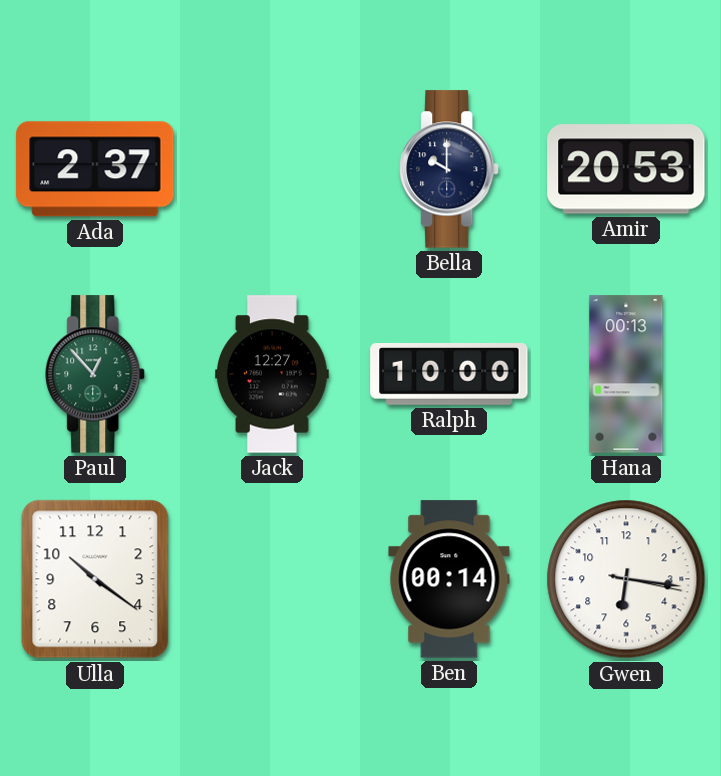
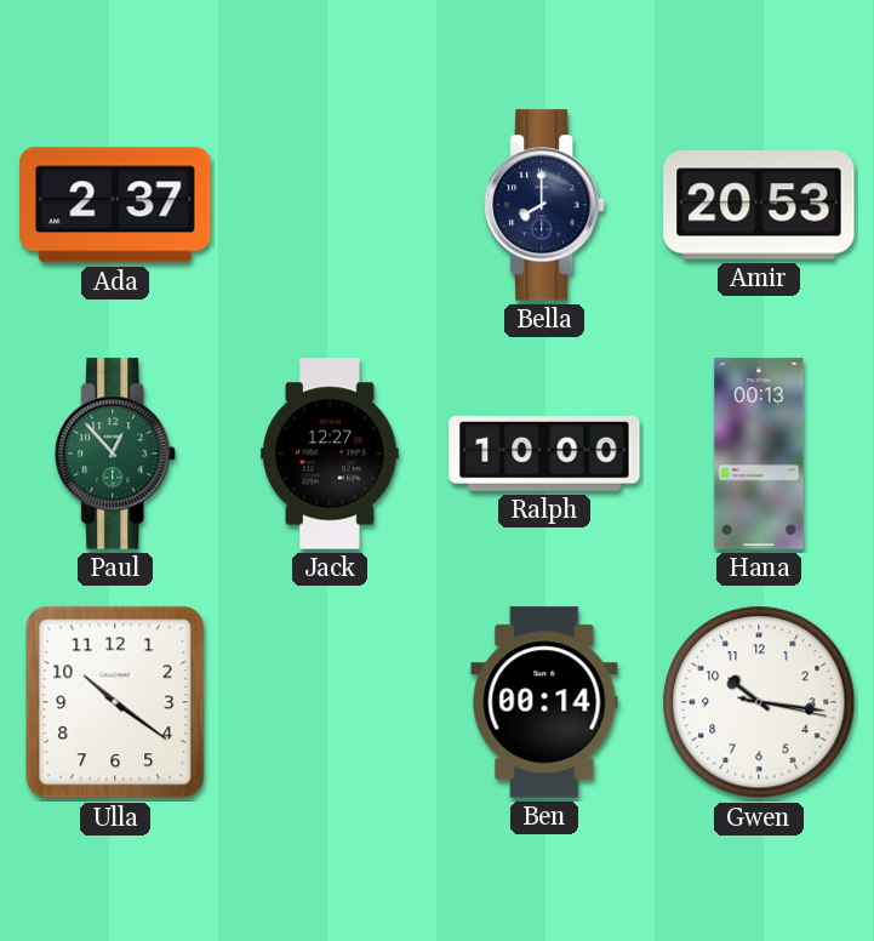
Bella: 10:00 -> 8:00 (545, 205)
Gwen: 6:16 -> 10:16 (759, 702)
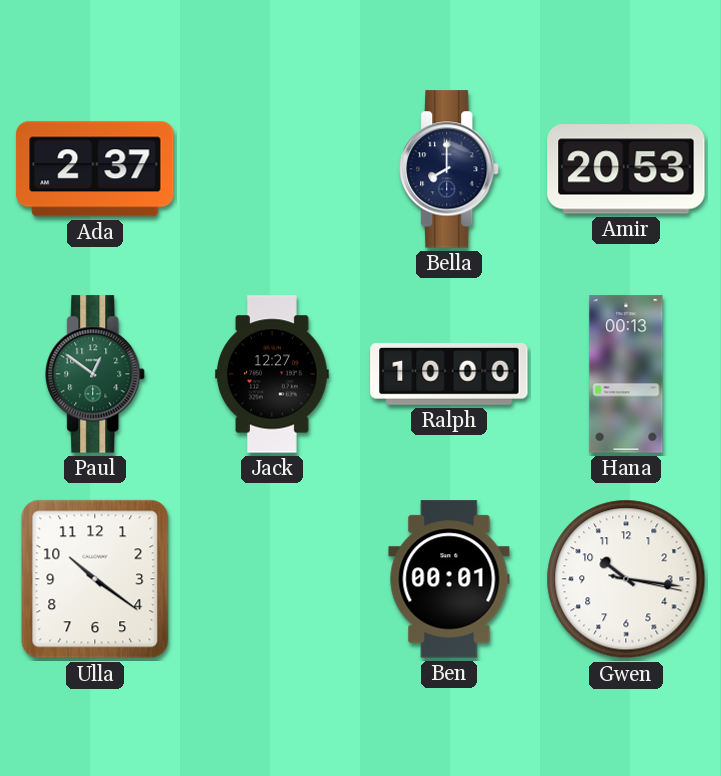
Paul: 12:53 -> 12:51 (96, 374)
Ben: 00:14 -> 00:01 (449, 579)
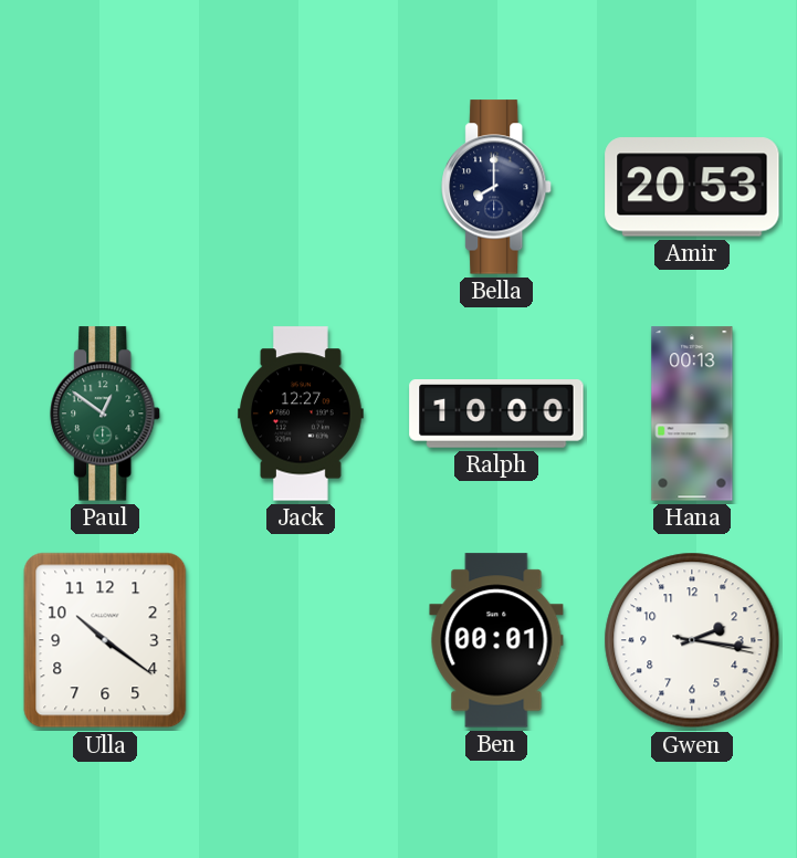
Ada: 2:37 -> none (95, 169)
Gwen: 10:16 -> 2:16 (692, 640)
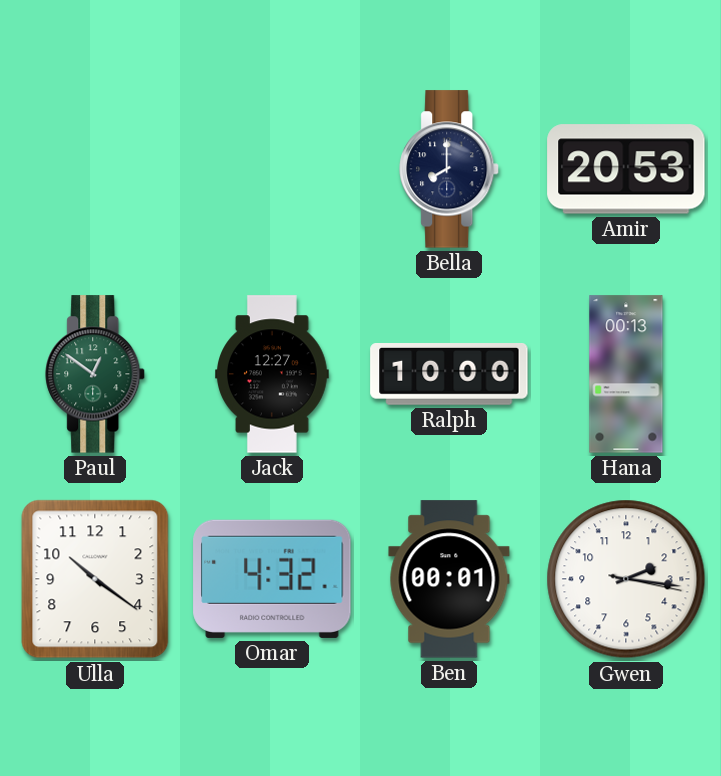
Omar: none -> 4:32 (272, 579)
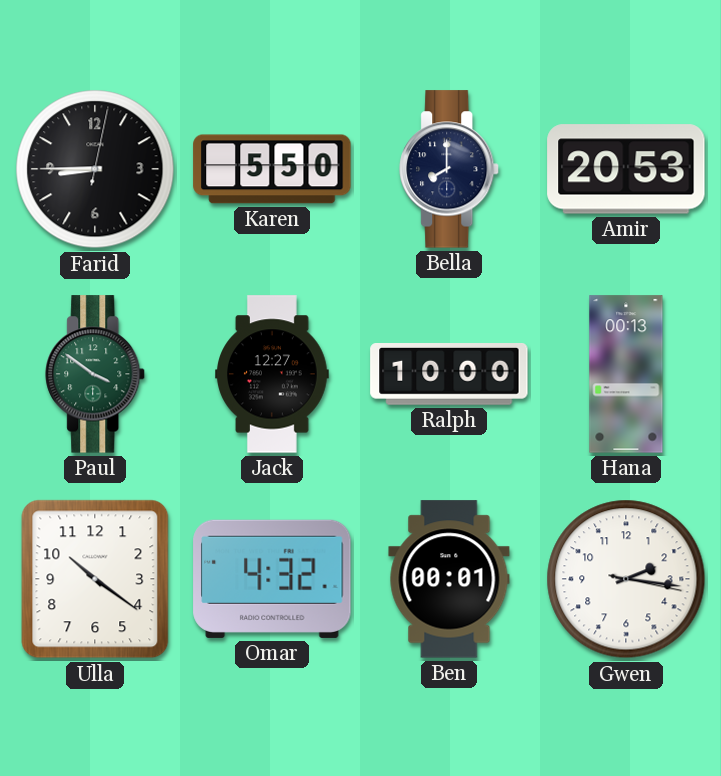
Farid: none -> 8:45 (95, 169)
Karen: none -> 5:50 (272, 169)
Paul: 12:51 -> 3:51 (96, 374)
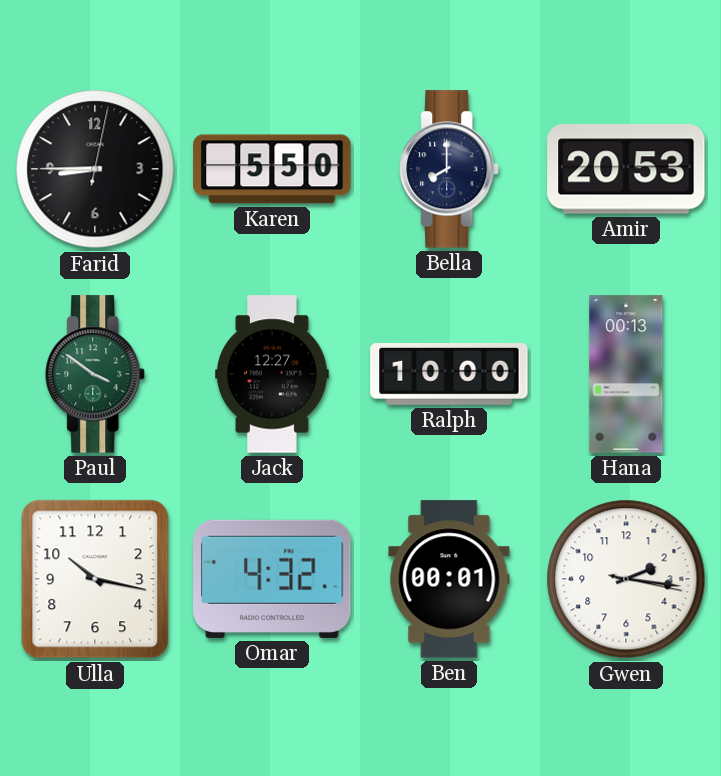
Ulla: 10:21 -> 10:17 (95, 579)
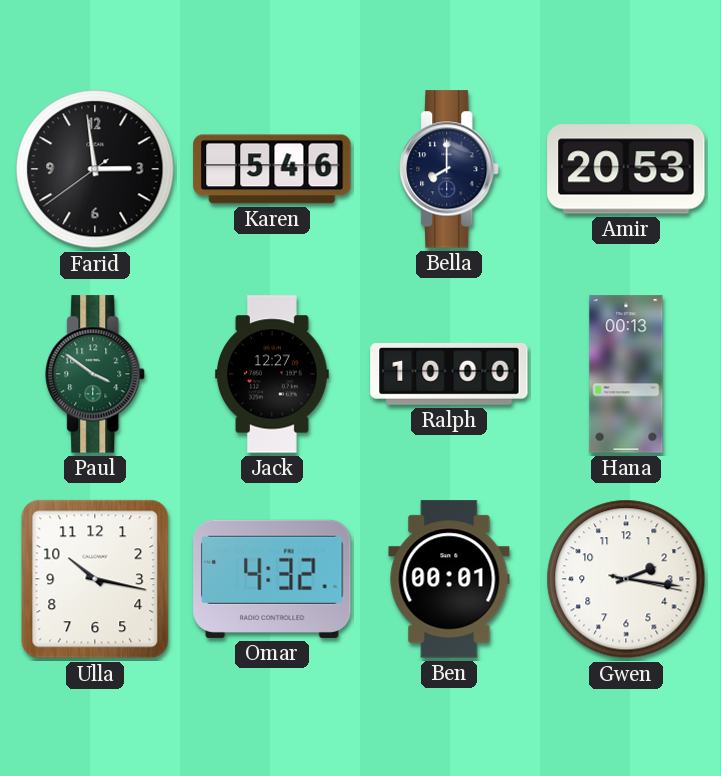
Farid: 8:45 -> 2:58 (95, 169)
Karen: 5:50 -> 5:46 (272, 169)
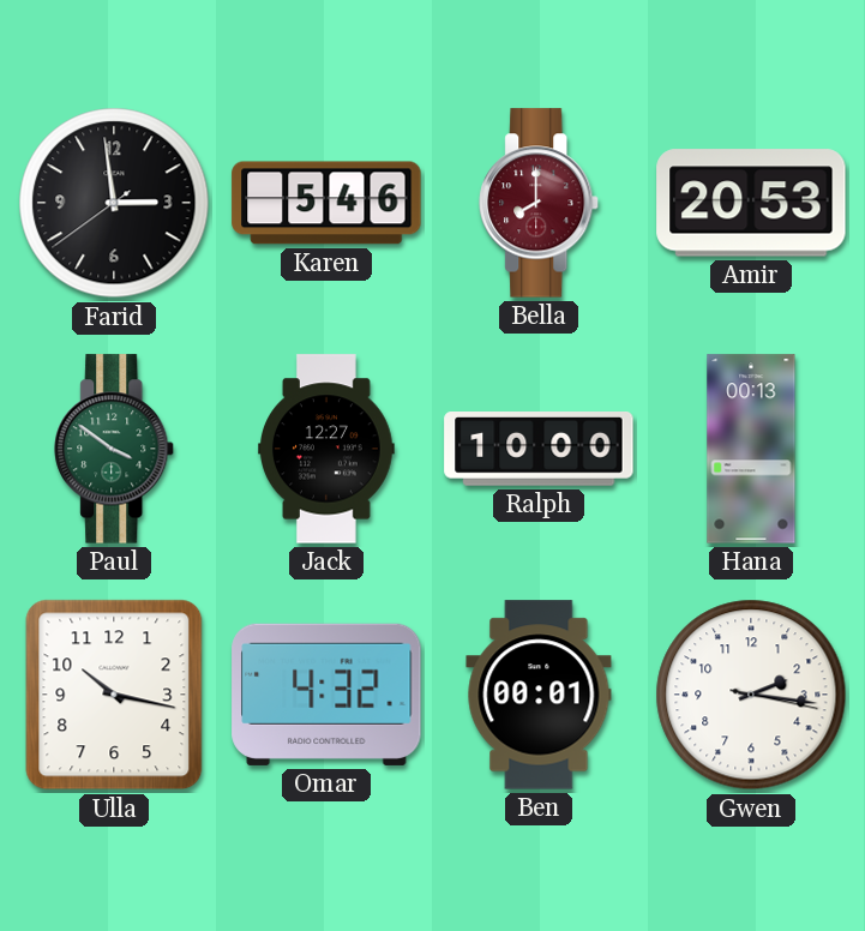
Bella dial: navy -> burgundy (540, 203)
